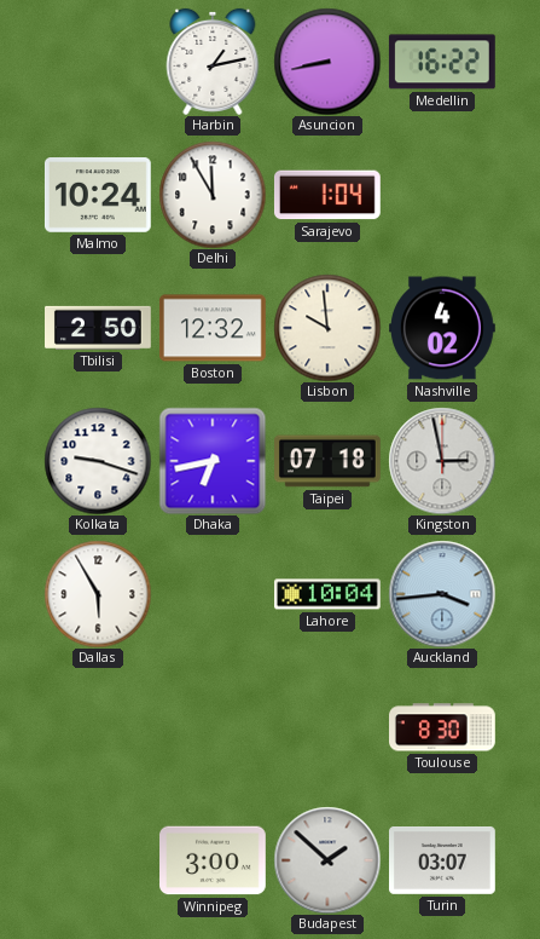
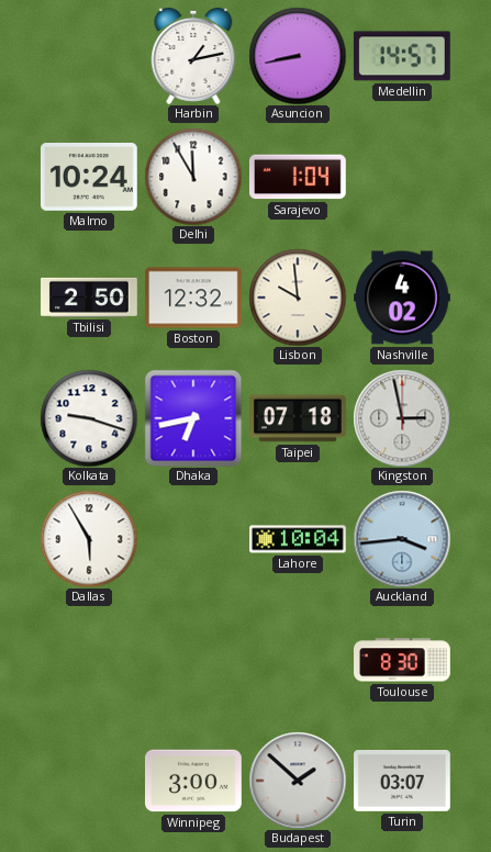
Medellin: 16:22 -> 14:57 (402, 56)
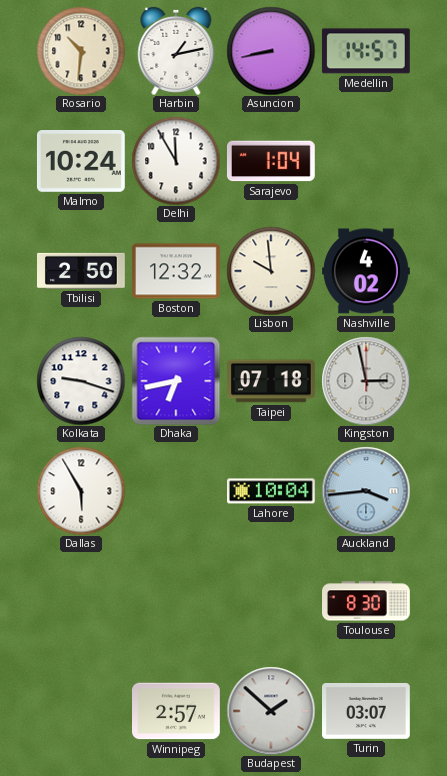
Rosario: none -> 10:31 (81, 51)
Winnipeg: 3:00 -> 2:57 (177, 711)
